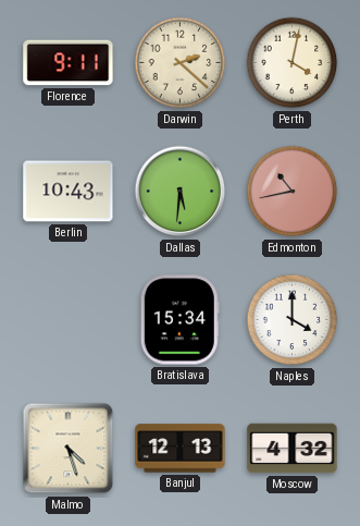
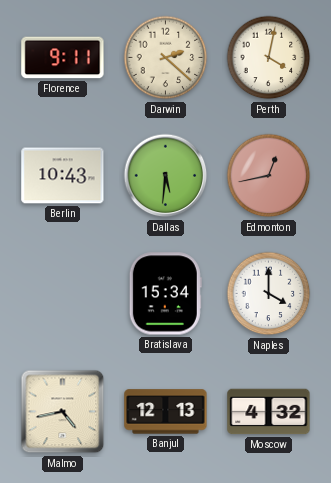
Edmonton: 10:43 -> 12:43 (269, 176)
Malmo: 4:27 -> 4:43 (63, 412)
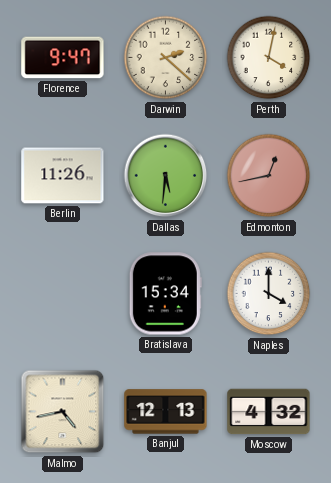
Florence: 9:11 -> 9:47 (63, 58)
Berlin: 10:43 -> 11:26 (63, 176)
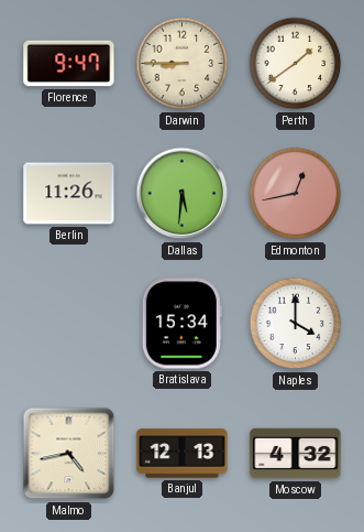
Darwin: 2:22 -> 8:45 (183, 64)
Perth: 4:02 -> 1:39 (296, 64)
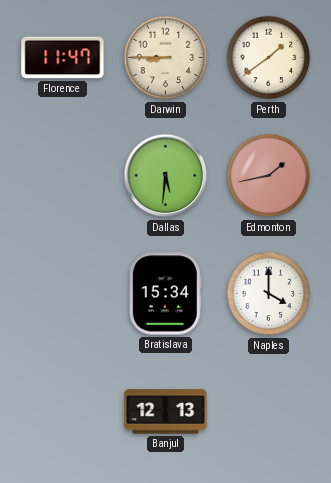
Florence: 9:47 -> 11:47 (63, 58)
Berlin: 11:26 -> none (69, 194)
Edmonton: 12:43 -> 1:43 (269, 176)
Malmo: 4:43 -> none (69, 454)
Moscow: 4:32 -> none (296, 454)
